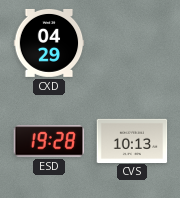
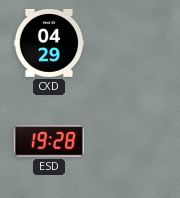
CVS: 10:13 -> none (132, 140)
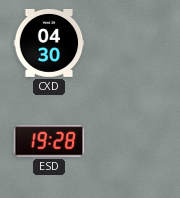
CXD: 04:29 -> 04:30 (49, 43)
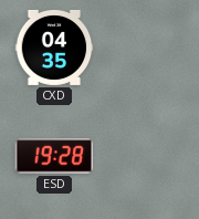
CXD: 04:30 -> 04:35 (54, 48)
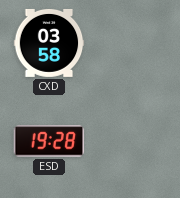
CXD: 04:35 -> 03:58 (49, 43)
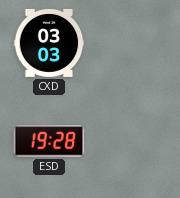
CXD: 03:58 -> 03:03 (49, 43)
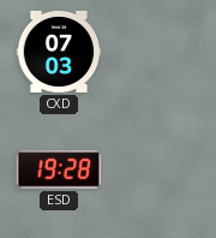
CXD: 03:03 -> 07:03 (59, 52)
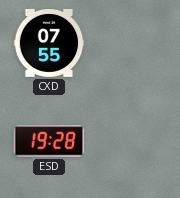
CXD: 07:03 -> 07:55 (49, 43)
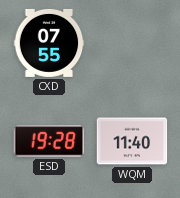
WQM: none -> 11:40 (132, 141)
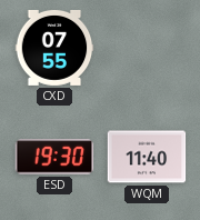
ESD: 19:28 -> 19:30 (54, 157)
